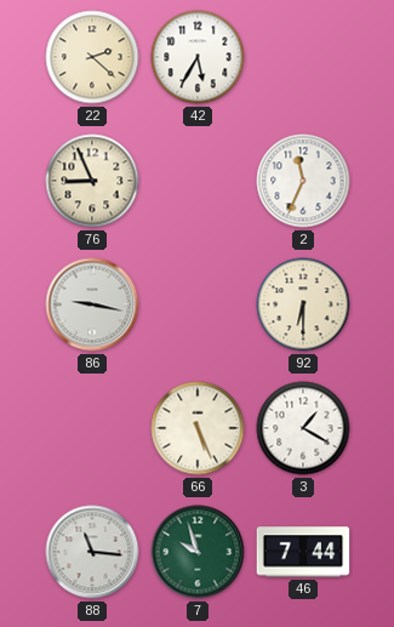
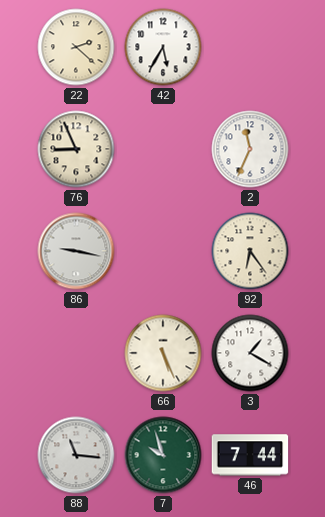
92: 6:30 -> 6:24 (250, 251)
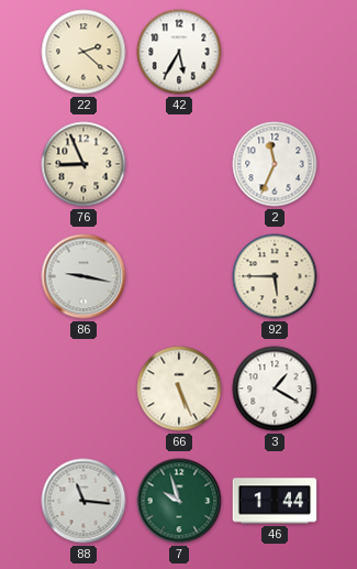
92: 6:24 -> 5:45 (275, 276)
46: 7:44 -> 1:44 (275, 501)
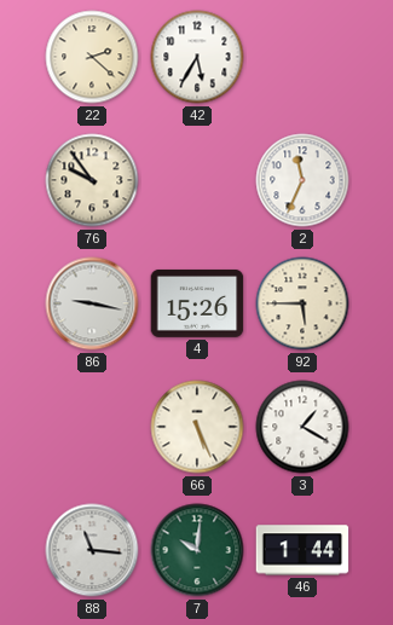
76: 8:56 -> 9:54 (92, 180)
4: none -> 15:26 (197, 303)
7: 9:57 -> 10:01 (197, 550)
